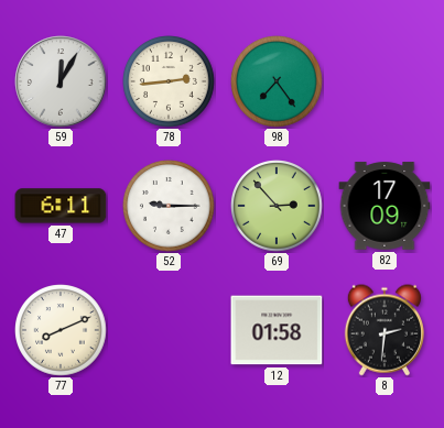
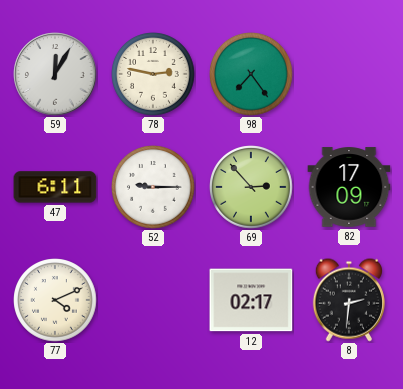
78: 2:44 -> 2:47 (153, 74)
77: 8:11 -> 4:11 (55, 300)
12: 01:58 -> 02:17 (251, 300)
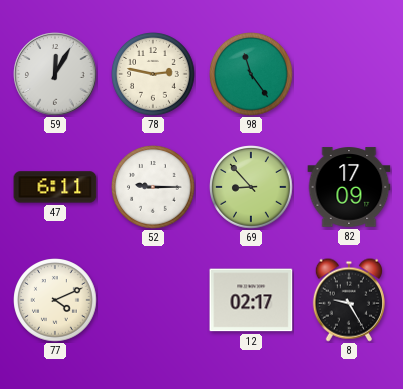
98: 7:24 -> 11:24 (251, 74)
69: 2:53 -> 8:53 (251, 187)
8: 2:31 -> 9:25 (349, 300)
